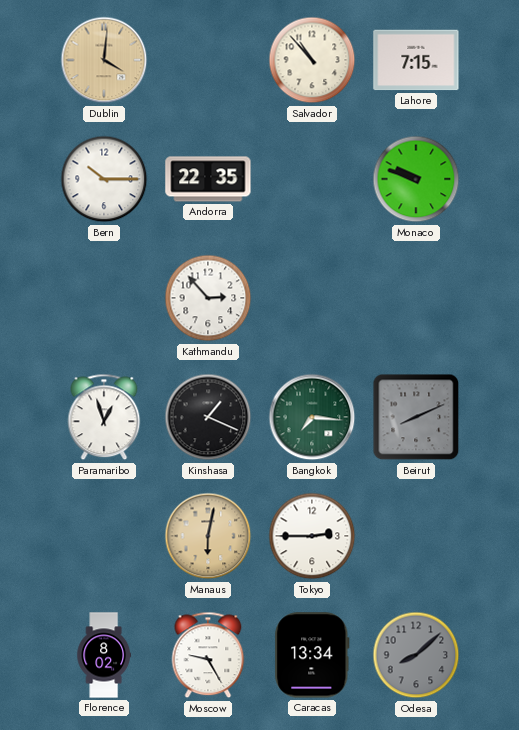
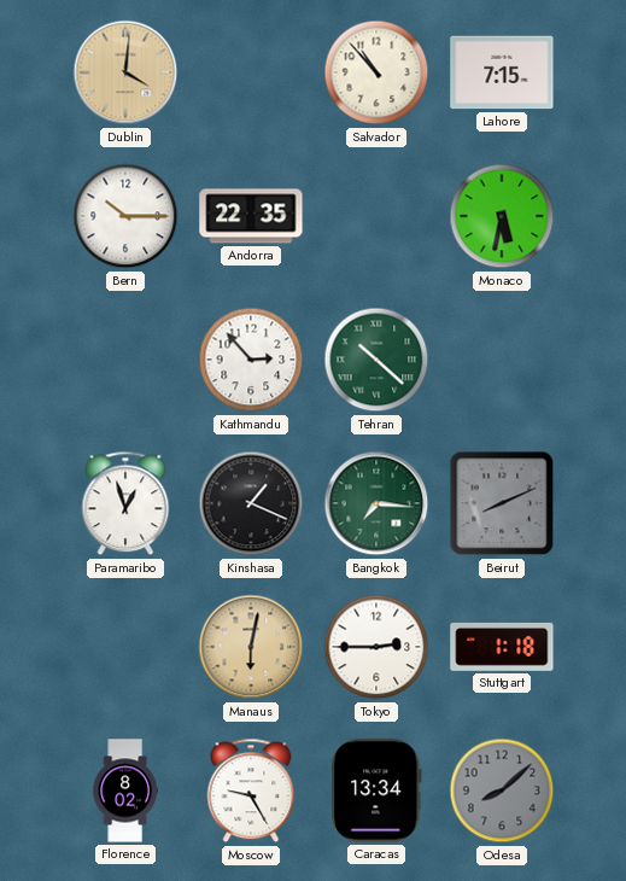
Monaco: 9:48 -> 5:32 (502, 216)
Tehran: none -> 10:22 (376, 360)
Stuttgart: none -> 1:18 (502, 647)
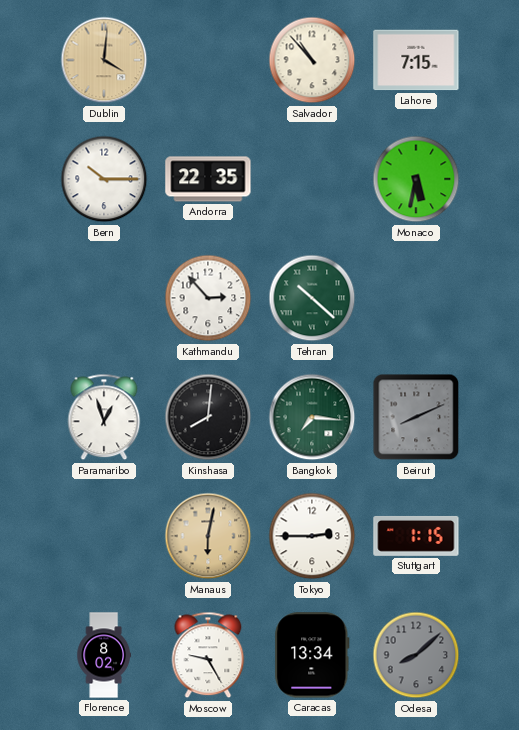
Kinshasa: 1:19 -> 8:01 (208, 417)
Stuttgart: 1:18 -> 1:15 (416, 536)
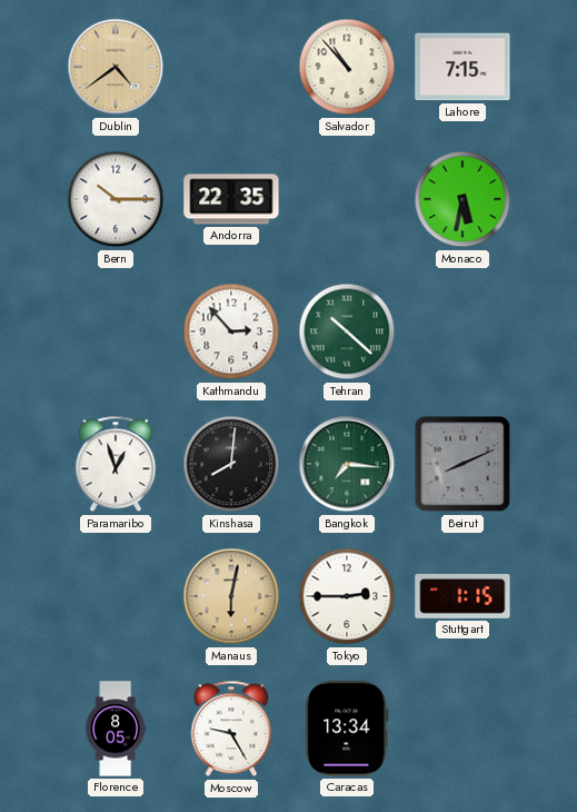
Dublin: 4:01 -> 4:39 (116, 67)
Florence: 8:02 -> 8:05 (115, 729)
Odesa: 8:08 -> none (416, 655)
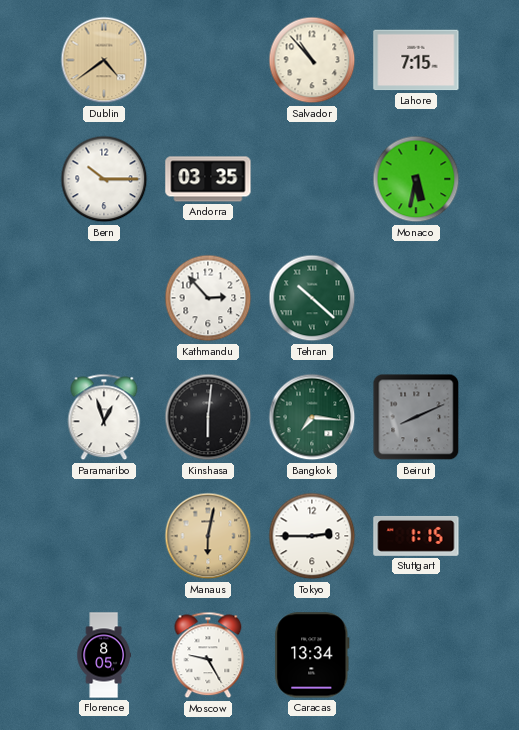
Andorra: 22:35 -> 03:35 (208, 179)
Kinshasa: 8:01 -> 6:01 (208, 417)
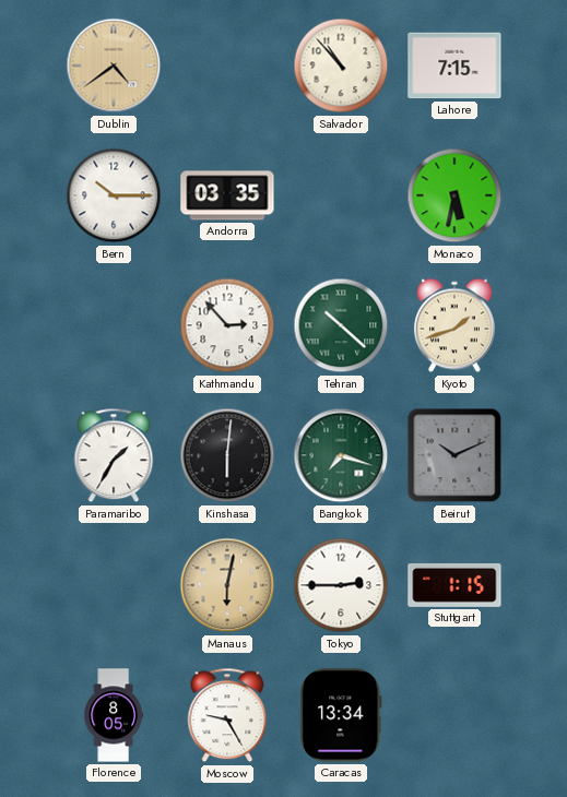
Kyoto: none -> 1:42 (456, 325)
Paramaribo: 12:57 -> 1:35 (114, 455)
Bangkok: 7:16 -> 7:18 (341, 455)
Beirut: 8:11 -> 10:11 (454, 455)
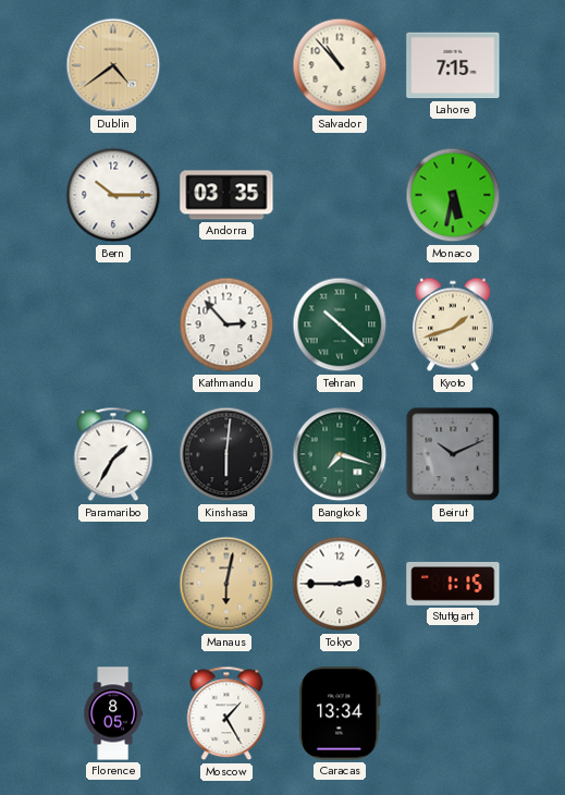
Moscow: 9:25 -> 1:25 (226, 713)
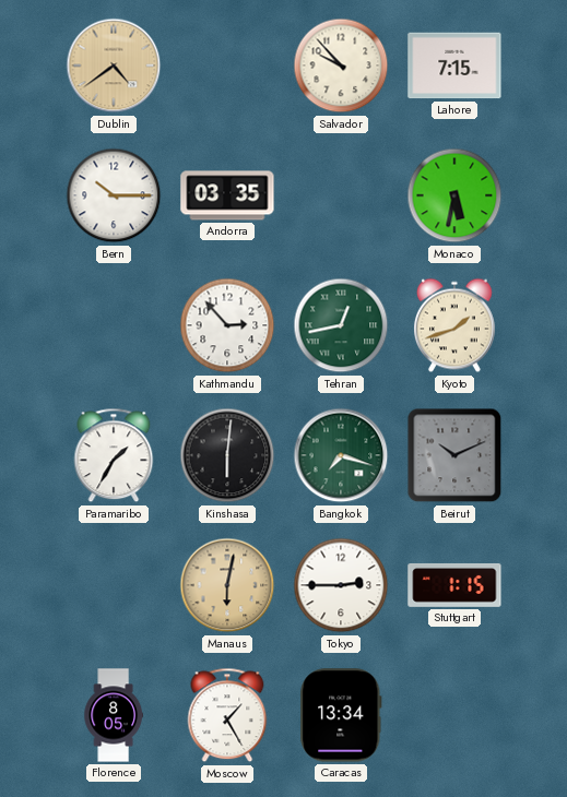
Salvador: 10:53 -> 9:53 (341, 66)
Tehran: 10:22 -> 12:43 (341, 325)
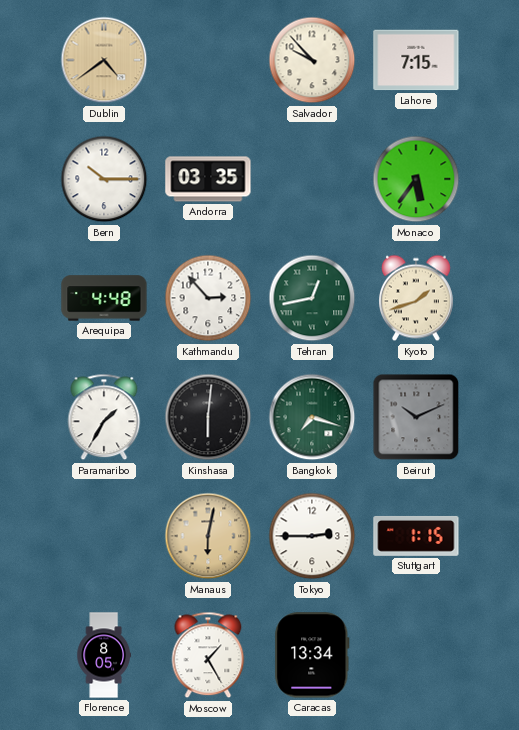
Monaco: 5:32 -> 5:36 (416, 179)
Arequipa: none -> 4:48 (104, 298)
